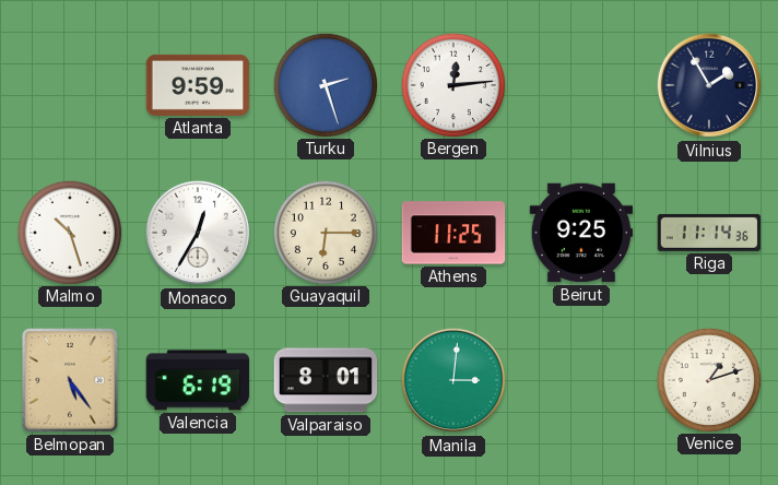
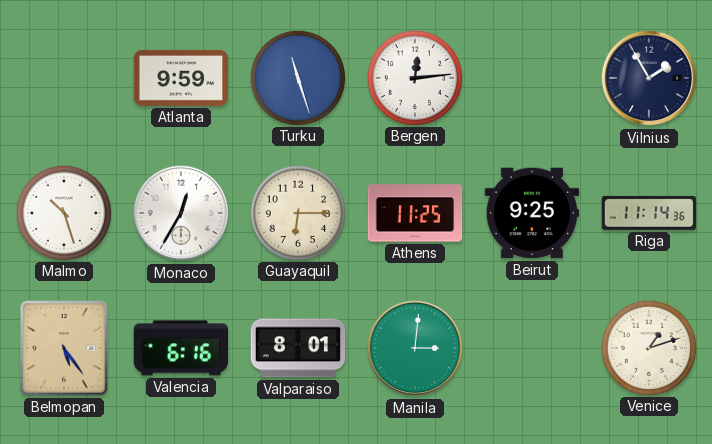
Turku: 2:27 -> 11:27 (297, 77)
Valencia: 6:19 -> 6:16 (181, 348)
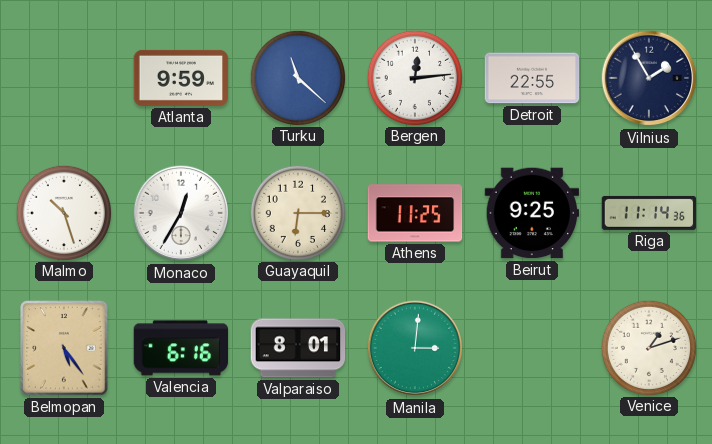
Turku: 11:27 -> 11:22 (297, 77)
Detroit: none -> 22:55 (532, 78)
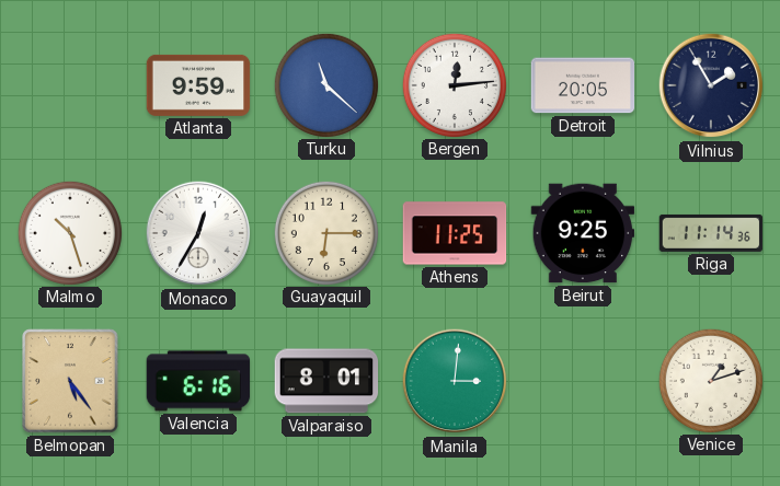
Detroit: 22:55 -> 20:05 (583, 85)
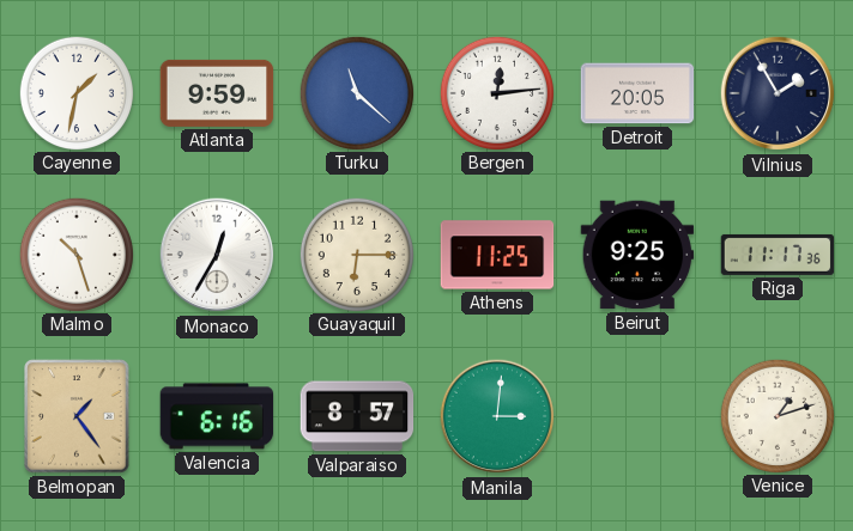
Cayenne: none -> 1:32 (75, 92)
Riga: 11:14 -> 11:17 (778, 255)
Belmopan: 5:24 -> 1:24 (77, 416)
Valparaiso: 8:01 -> 8:57 (357, 416)
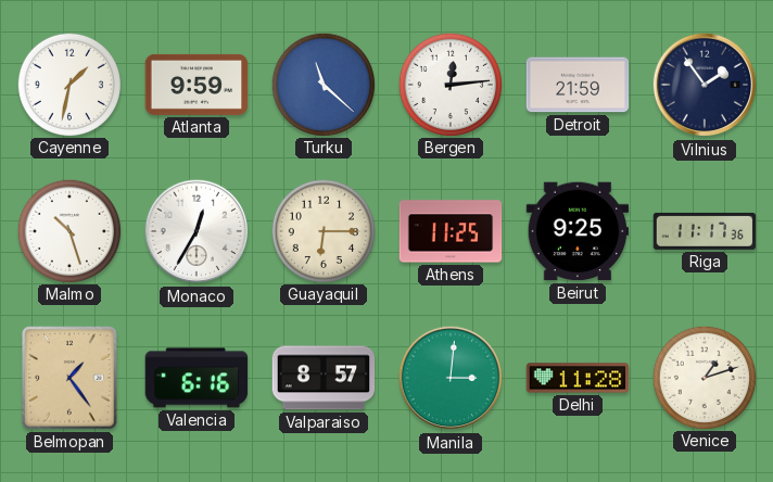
Detroit: 20:05 -> 21:59 (578, 85)
Vilnius: 1:55 -> 1:54 (705, 85)
Delhi: none -> 11:28 (578, 378)
